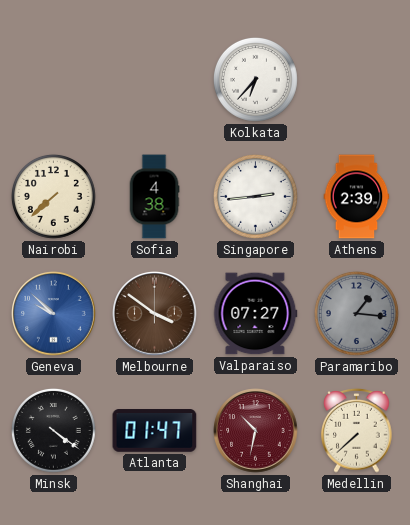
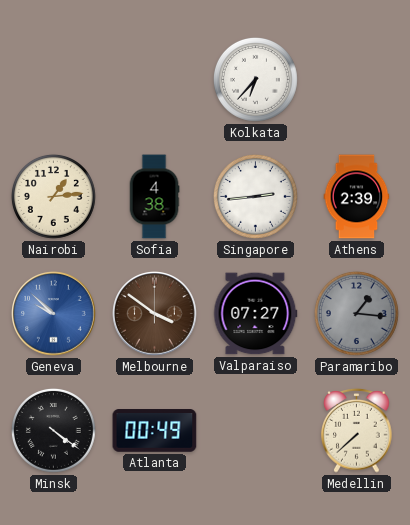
Nairobi: 7:38 -> 1:14 (53, 196)
Atlanta: 01:47 -> 00:49 (155, 431)
Shanghai: 10:32 -> none (256, 431)
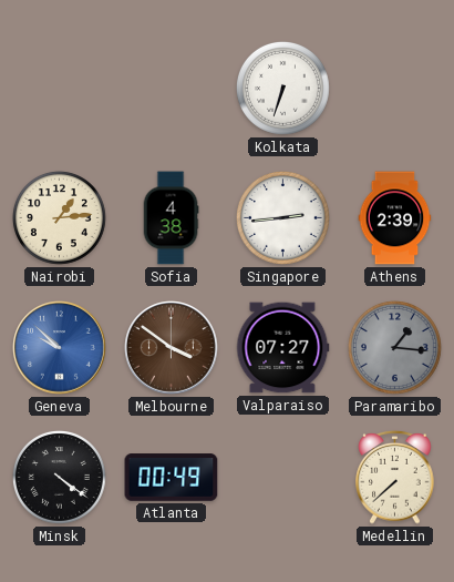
Kolkata: 6:37 -> 6:33 (282, 88)
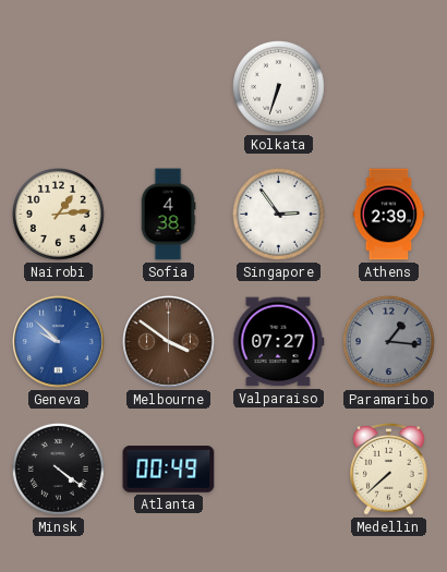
Singapore: 2:44 -> 2:54 (278, 214)
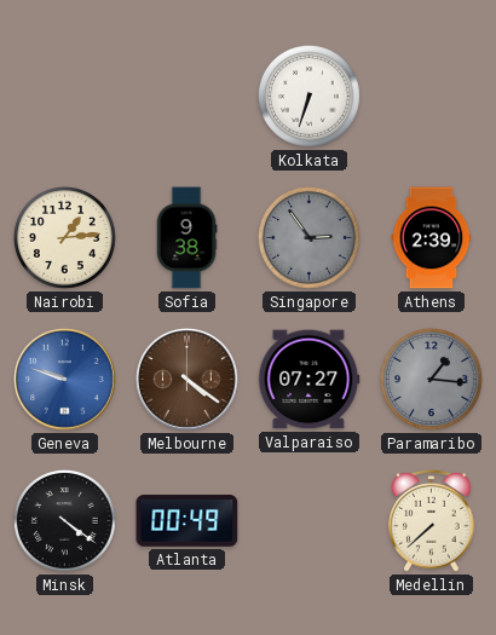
Sofia: 4:38 -> 9:38 (186, 238)
Singapore dial: white -> grey (308, 237)
Geneva: 9:52 -> 9:48 (65, 380)
Melbourne: 3:51 -> 4:21 (188, 380)
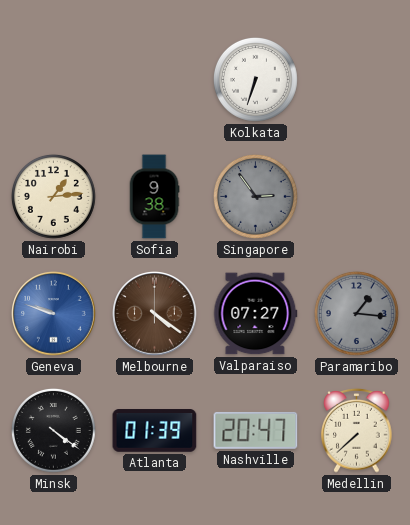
Athens: 2:39 -> none (432, 238)
Atlanta: 00:49 -> 01:39 (155, 431)
Nashville: none -> 20:47 (256, 430)
